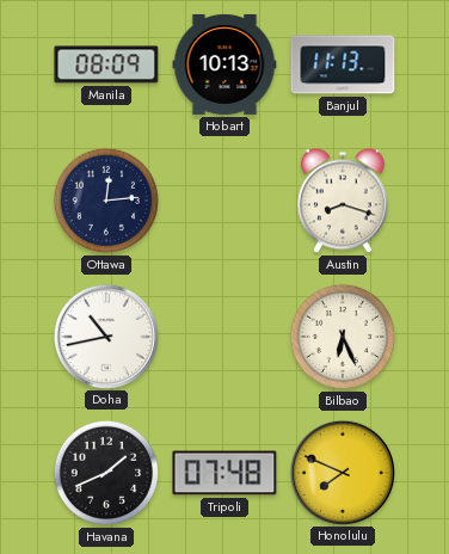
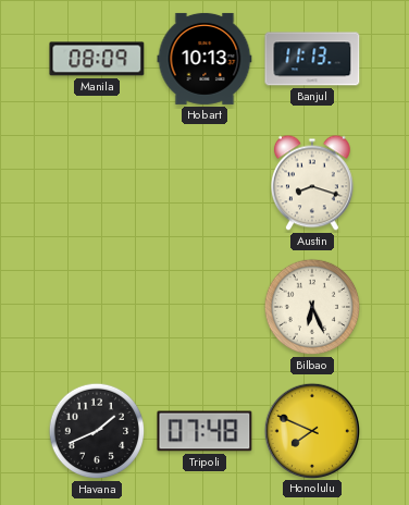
Ottawa: 12:14 -> none (106, 201)
Doha: 10:43 -> none (105, 336)
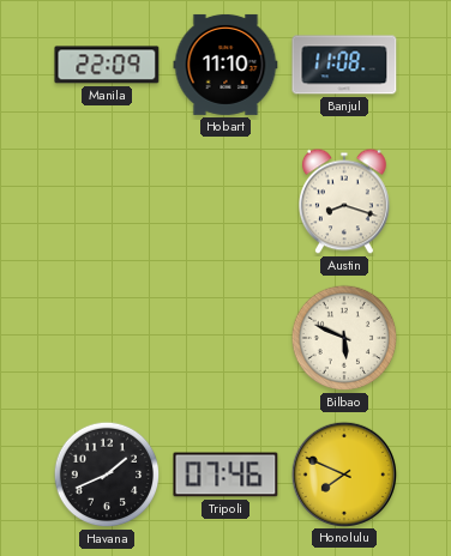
Manila: 08:09 -> 22:09 (107, 65)
Hobart: 10:13 -> 11:10 (225, 65)
Banjul: 11:13 -> 11:08 (344, 65)
Bilbao: 6:26 -> 5:49 (344, 338)
Tripoli: 07:48 -> 07:46 (225, 475)
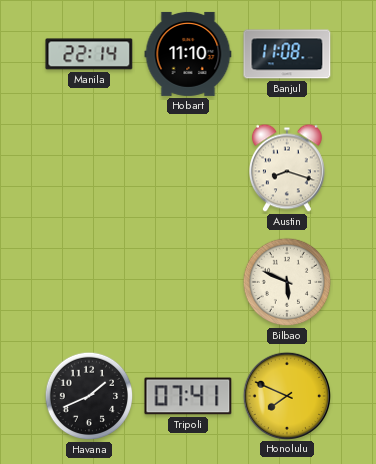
Manila: 22:09 -> 22:14 (89, 54)
Tripoli: 07:46 -> 07:41 (188, 396)
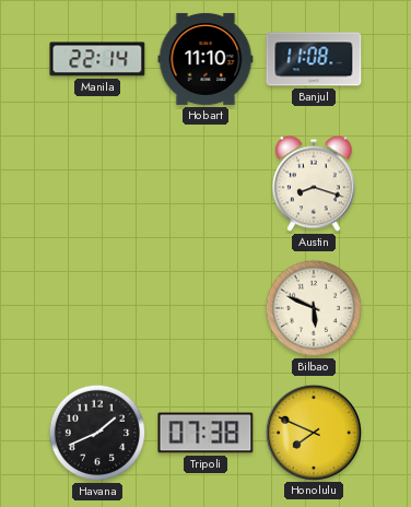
Tripoli: 07:41 -> 07:38 (205, 433)
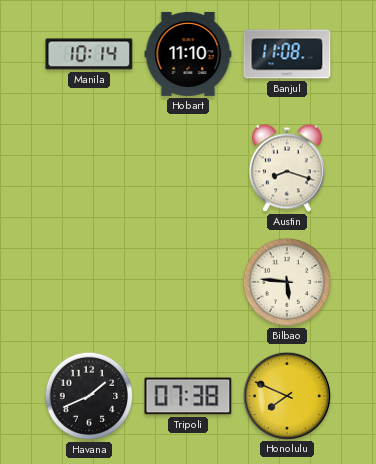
Manila: 22:14 -> 10:14 (89, 54)
Bilbao: 5:49 -> 5:46 (287, 282)
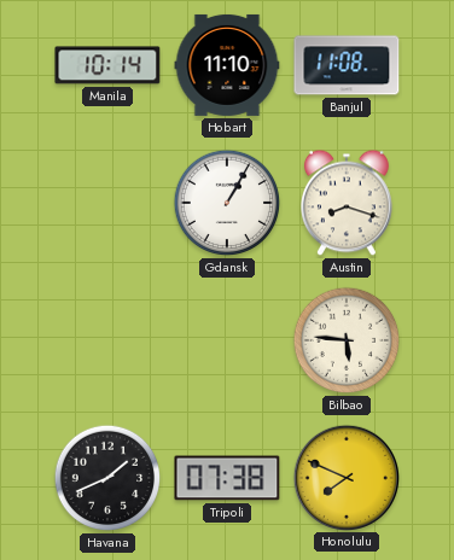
Gdansk: none -> 1:05 (227, 203)
